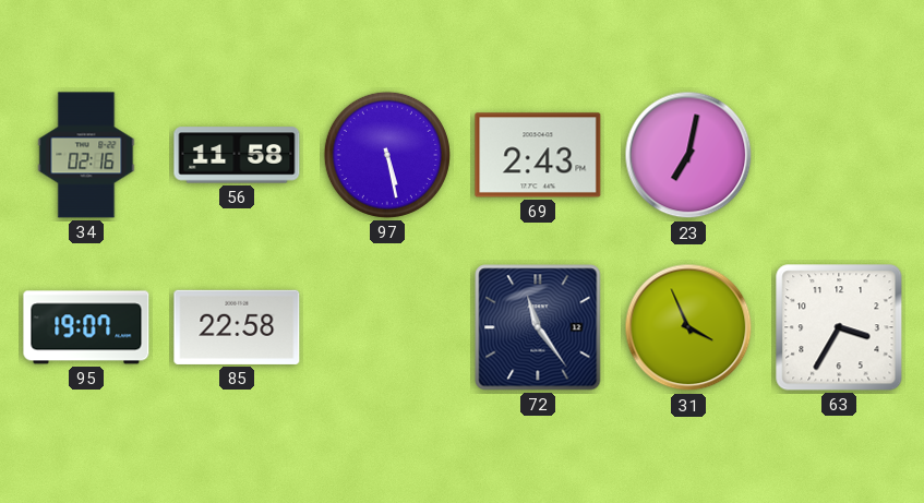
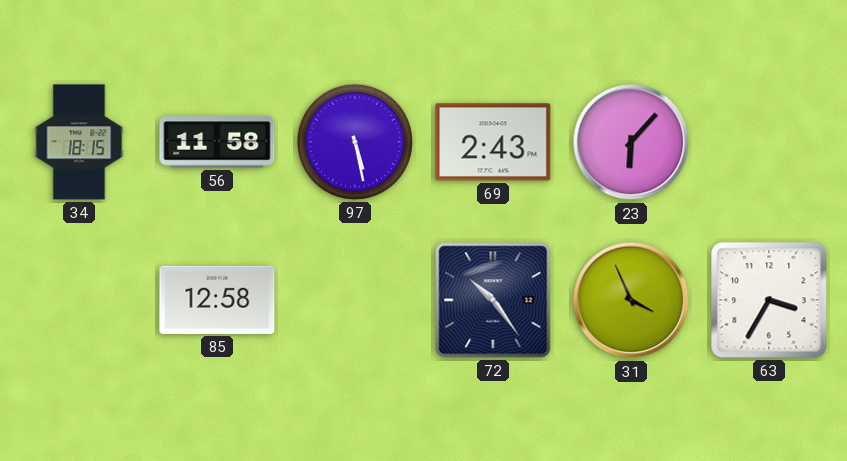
34: 02:16 -> 18:15 (79, 142)
23: 7:02 -> 6:07 (631, 142)
95: 19:07 -> none (86, 327)
85: 22:58 -> 12:58 (217, 300)
72: 11:24 -> 10:24 (493, 300)
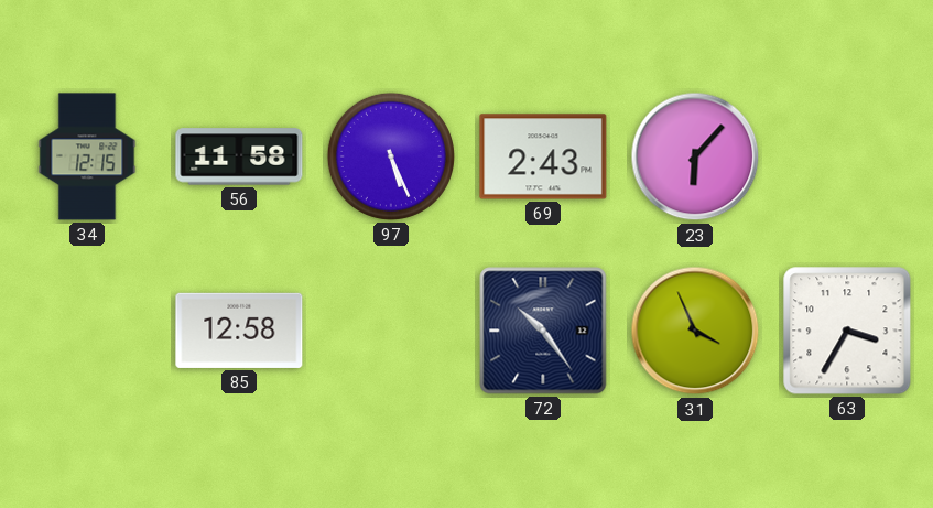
34: 18:15 -> 12:15 (87, 156)
97: 5:28 -> 5:26 (391, 156)
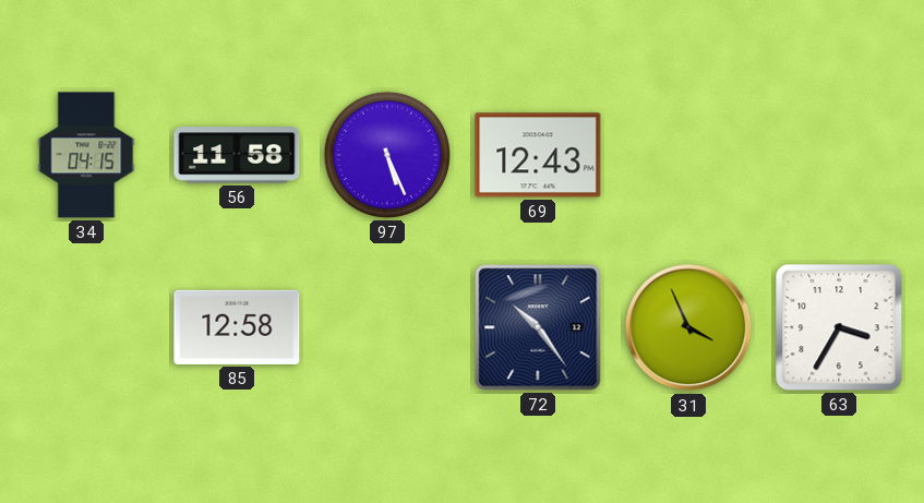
34: 12:15 -> 04:15 (86, 155)
69: 2:43 -> 12:43 (538, 155)
23: 6:07 -> none (695, 156)
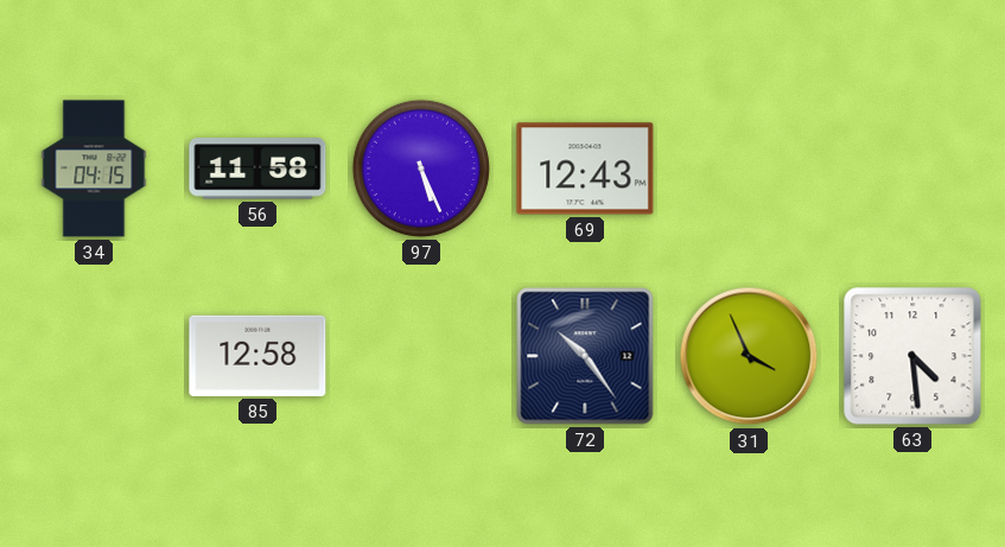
63: 3:35 -> 4:29 (912, 356)
